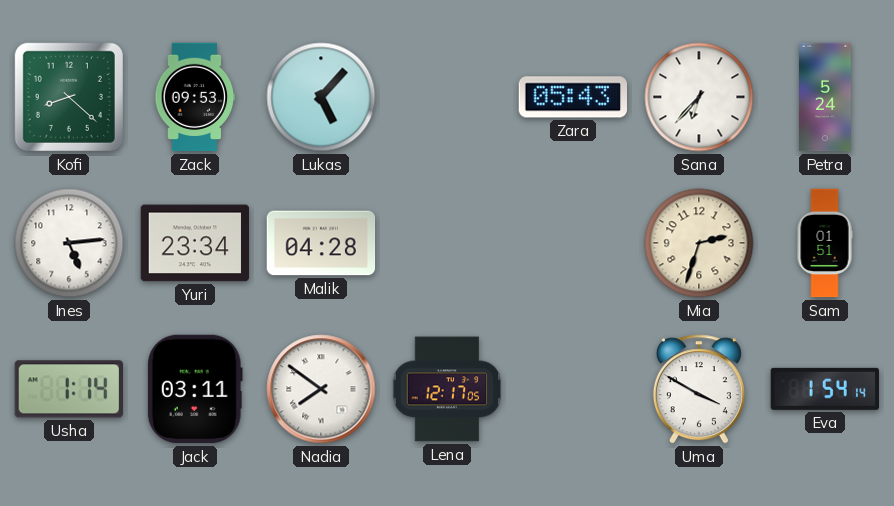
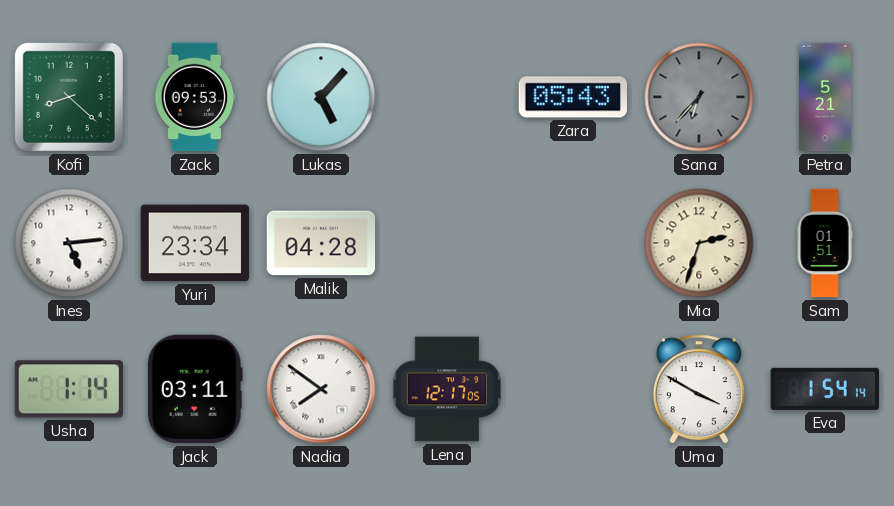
Sana dial: white -> grey (699, 97)
Petra: 5:24 -> 5:21 (826, 97)
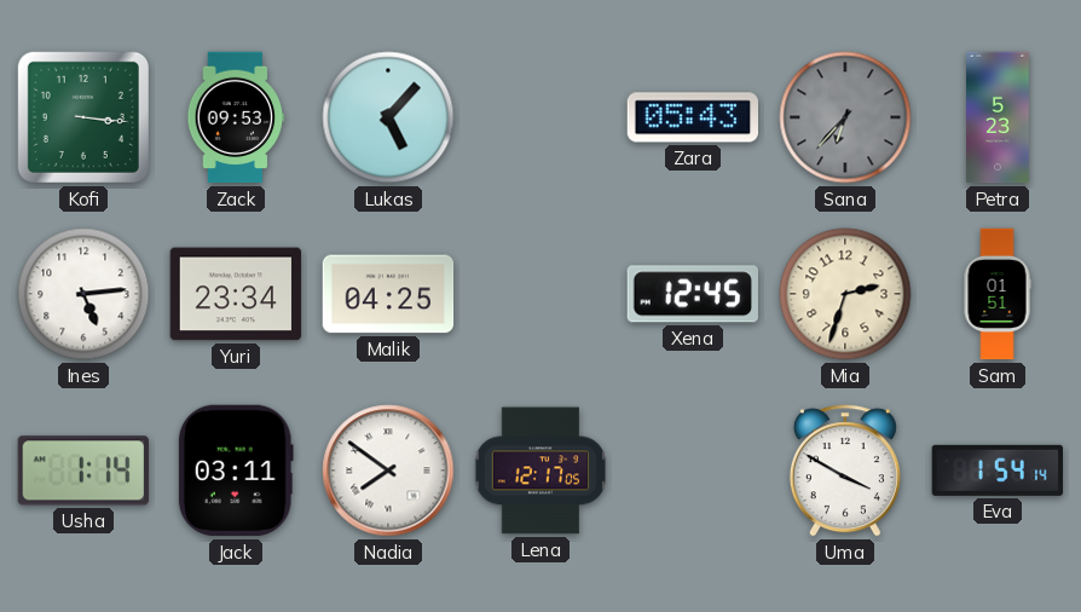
Kofi: 8:22 -> 3:16 (83, 117)
Petra: 5:21 -> 5:23 (999, 117)
Malik: 04:28 -> 04:25 (388, 294)
Xena: none -> 12:45 (693, 294)
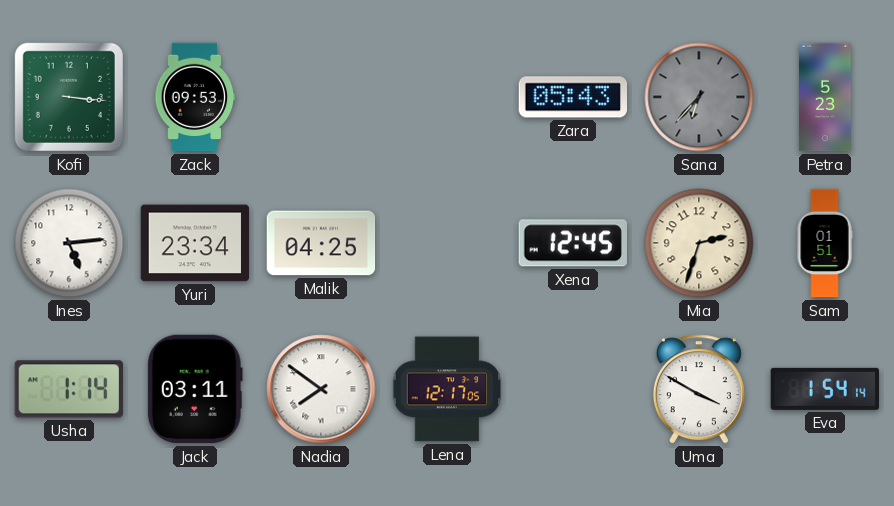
Lukas: 5:07 -> none (388, 117)
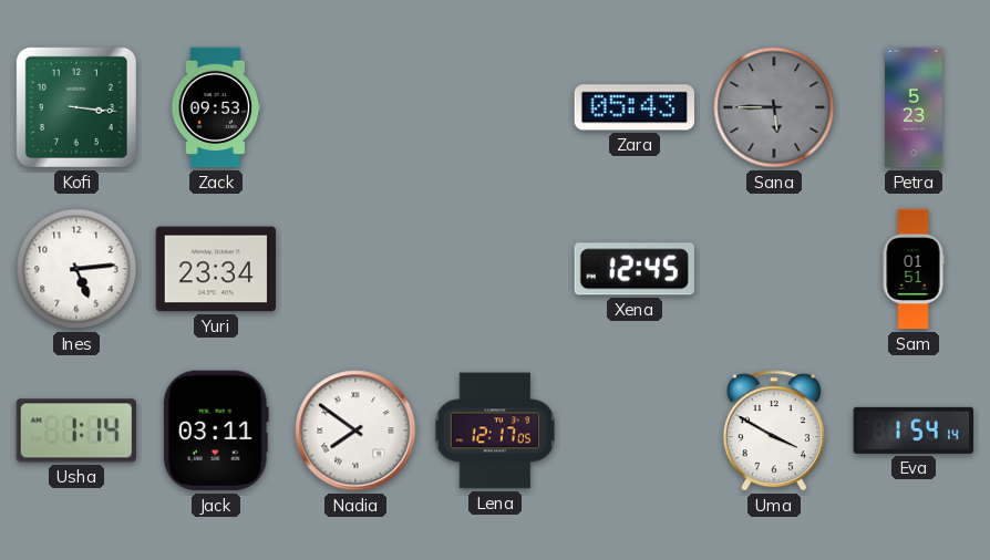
Sana: 6:37 -> 5:45 (774, 107)
Malik: 04:25 -> none (321, 243)
Mia: 2:33 -> none (699, 243)
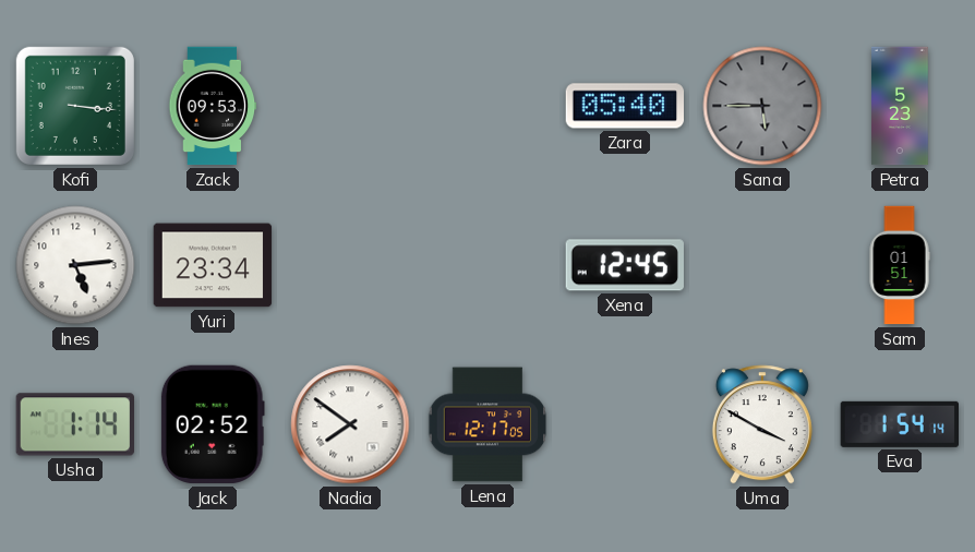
Zara: 05:43 -> 05:40 (624, 106)
Jack: 03:11 -> 02:52 (213, 424)
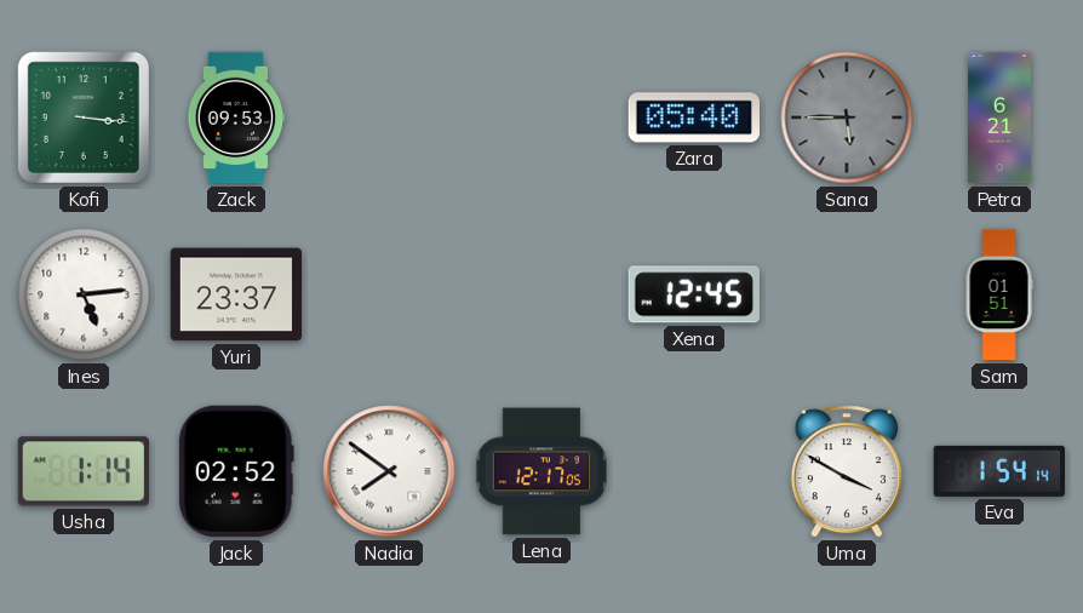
Petra: 5:23 -> 6:21 (1001, 118)
Yuri: 23:34 -> 23:37 (236, 294)
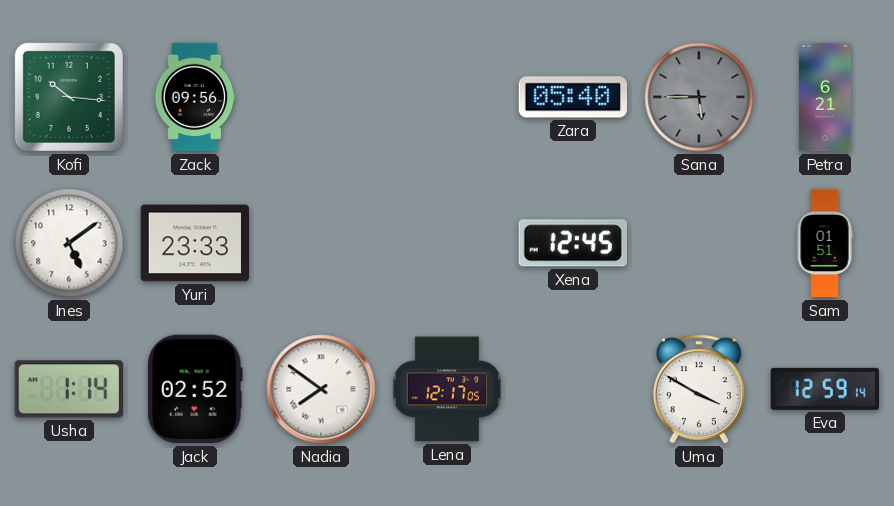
Kofi: 3:16 -> 10:16 (69, 97)
Zack: 09:53 -> 09:56 (195, 97)
Ines: 5:14 -> 5:09 (69, 243)
Yuri: 23:37 -> 23:33 (195, 243)
Eva: 1:54 -> 12:59 (824, 389)
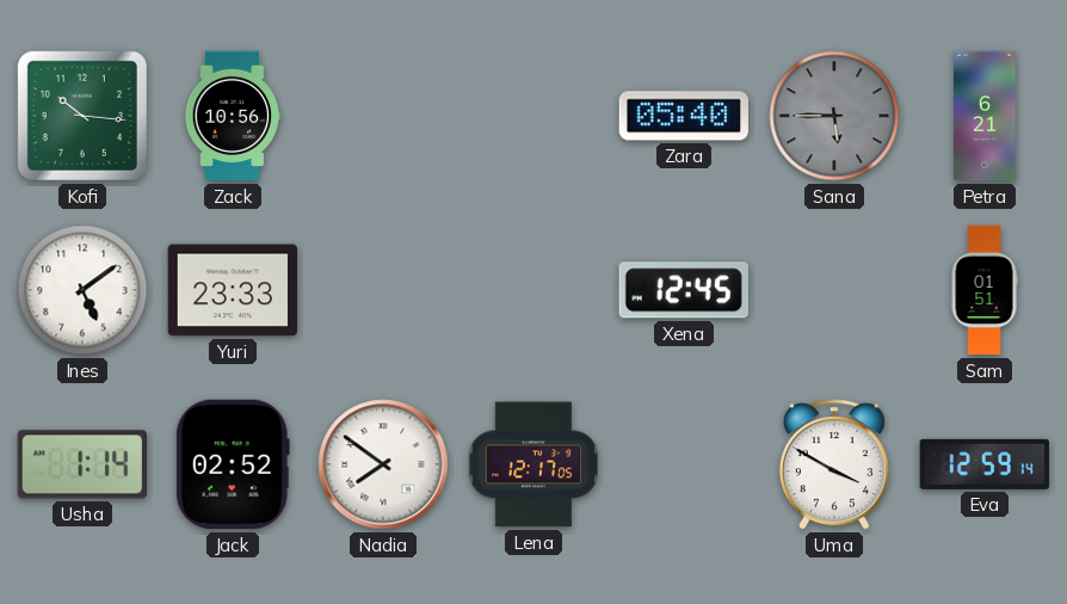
Zack: 09:56 -> 10:56 (233, 116)
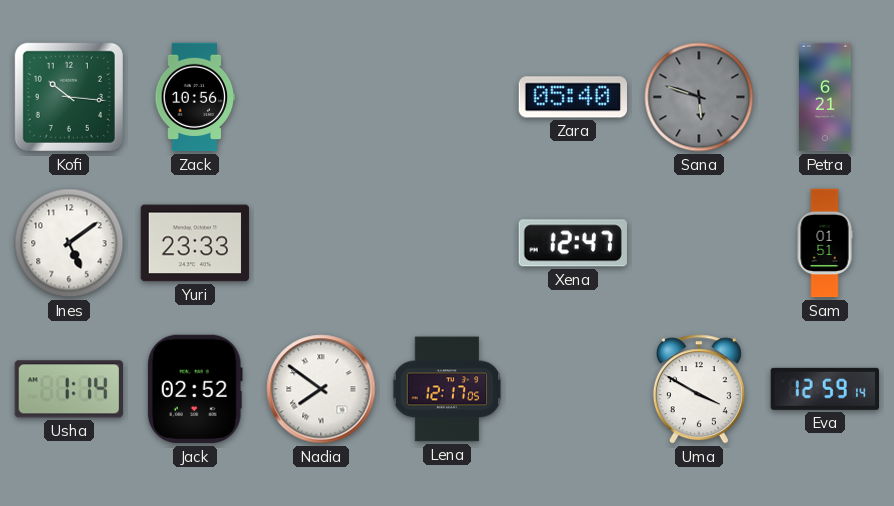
Sana: 5:45 -> 5:48 (699, 97)
Xena: 12:45 -> 12:47 (573, 243)
